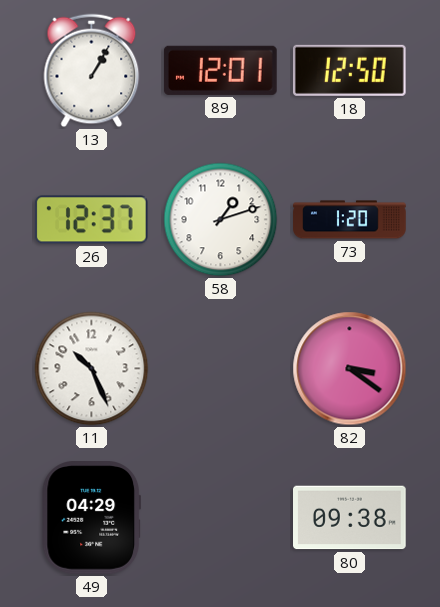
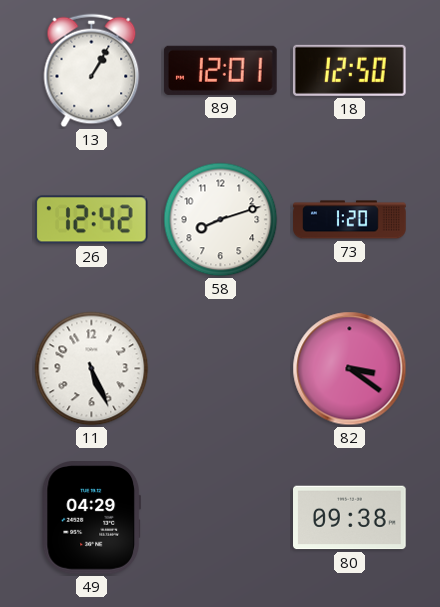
26: 12:37 -> 12:42 (91, 220)
58: 1:12 -> 8:12 (221, 220)
11: 10:26 -> 5:26 (92, 369)
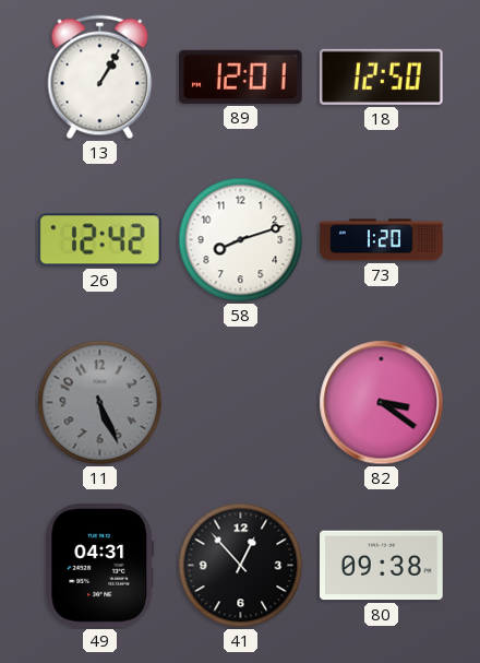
11 dial: white -> grey (100, 403)
49: 04:29 -> 04:31 (99, 566)
41: none -> 12:53 (241, 566)
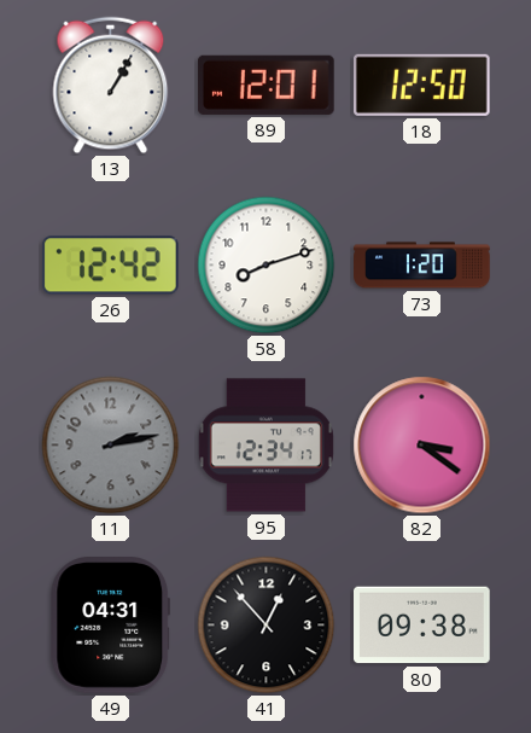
11: 5:26 -> 2:13 (111, 446)
95: none -> 12:34 (265, 446)
